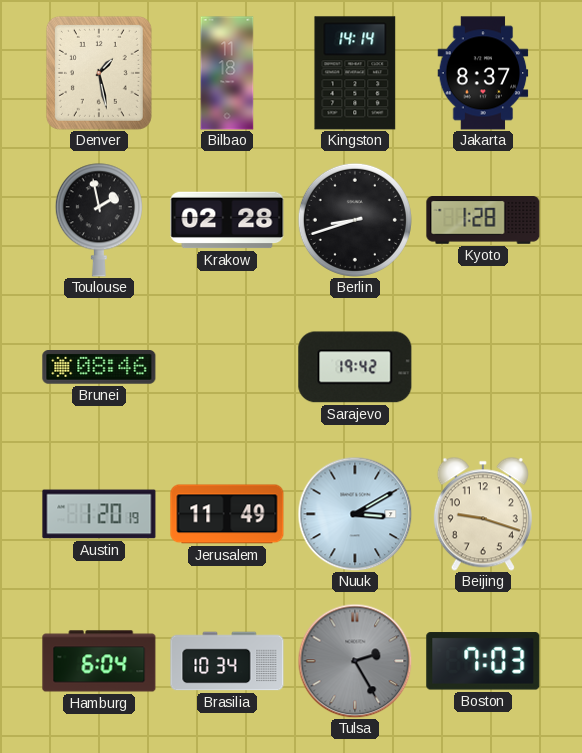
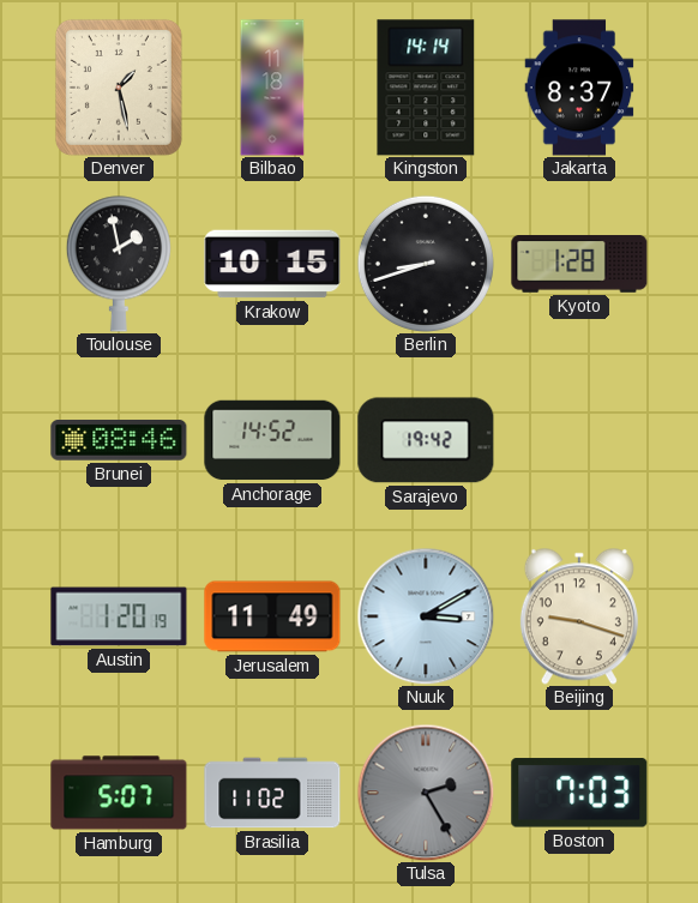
Krakow: 02:28 -> 10:15 (272, 264)
Anchorage: none -> 14:52 (272, 440)
Hamburg: 6:04 -> 5:07 (119, 793)
Brasilia: 10:34 -> 11:02 (272, 793)
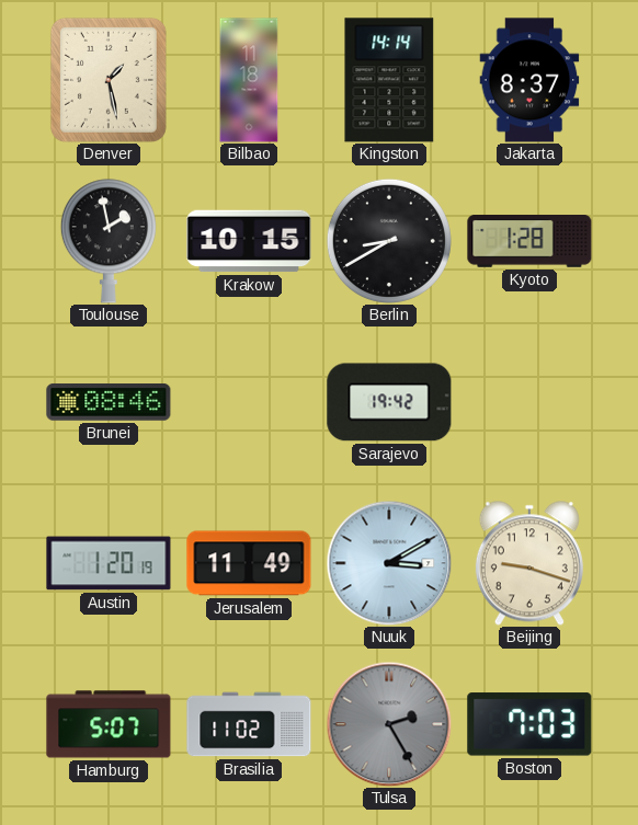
Berlin: 8:42 -> 8:40 (389, 241)
Anchorage: 14:52 -> none (272, 440)
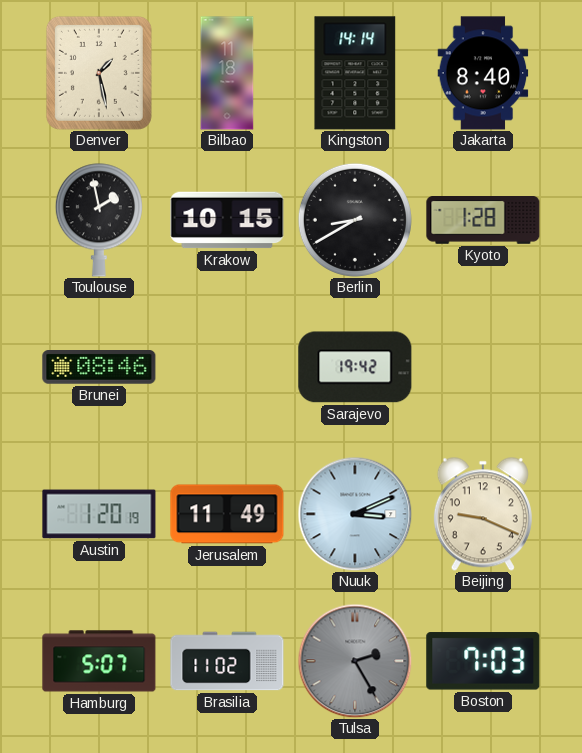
Jakarta: 8:37 -> 8:40 (483, 73)
Nuuk: 3:10 -> 3:11 (355, 514)
Beijing: 9:18 -> 9:19 (483, 514)
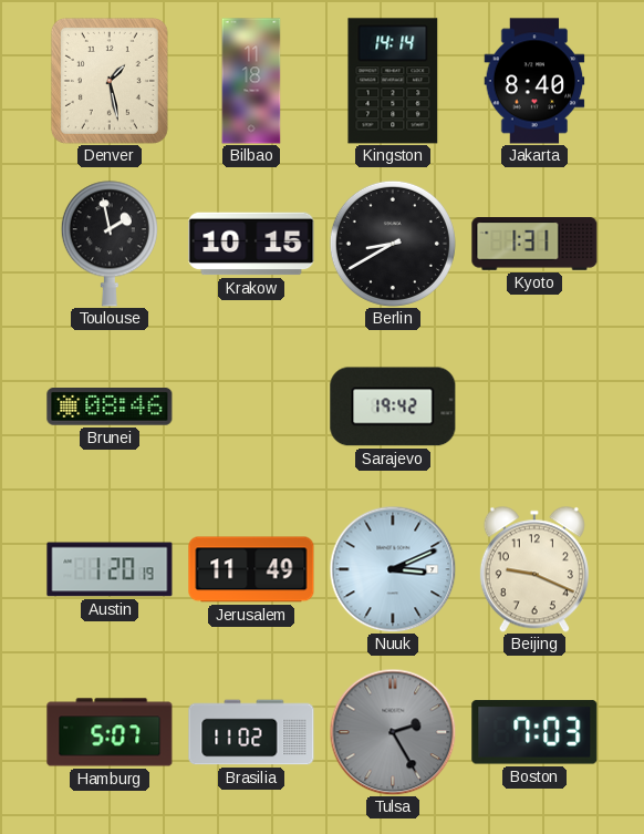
Kyoto: 1:28 -> 1:31 (534, 245)
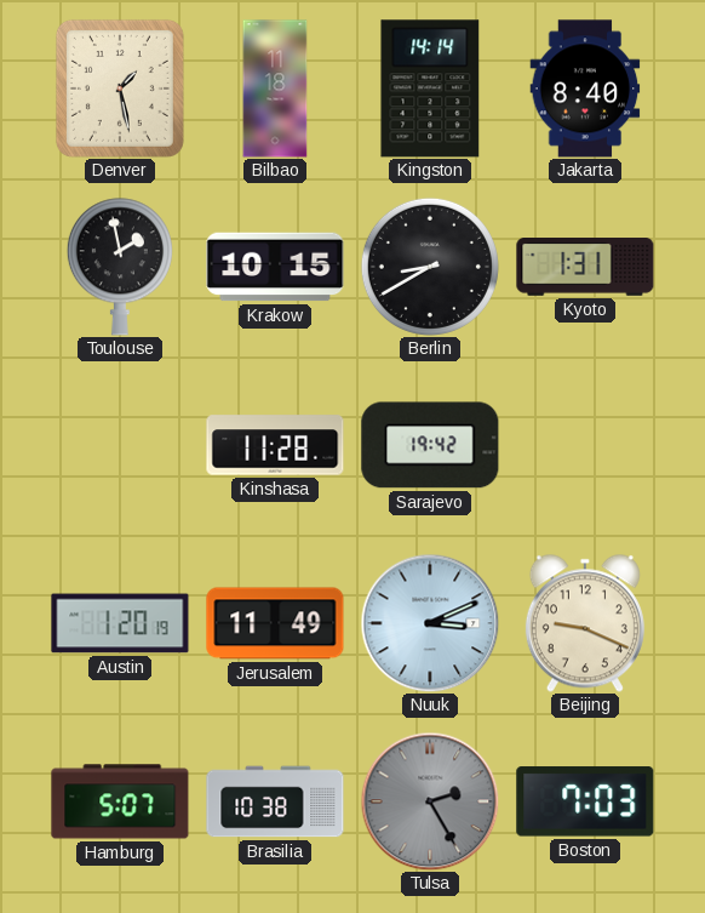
Brunei: 08:46 -> none (110, 408)
Kinshasa: none -> 11:28 (275, 445)
Brasilia: 11:02 -> 10:38 (275, 801)
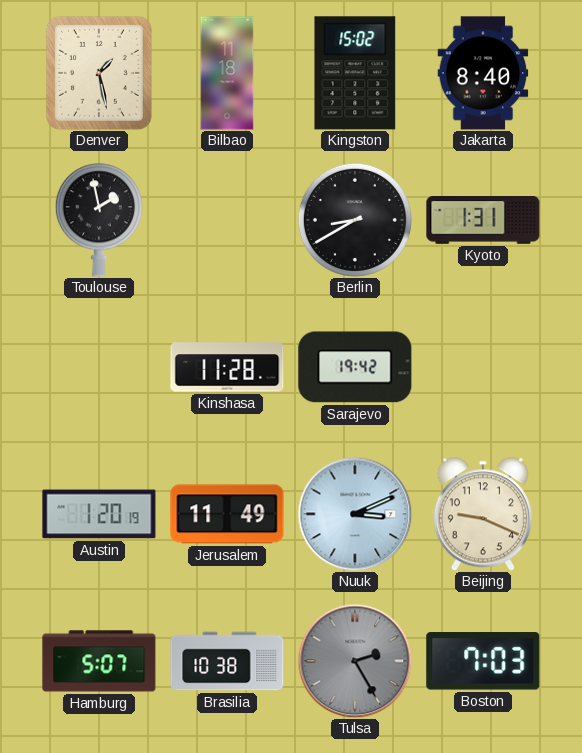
Kingston: 14:14 -> 15:02 (355, 73)
Krakow: 10:15 -> none (275, 267)
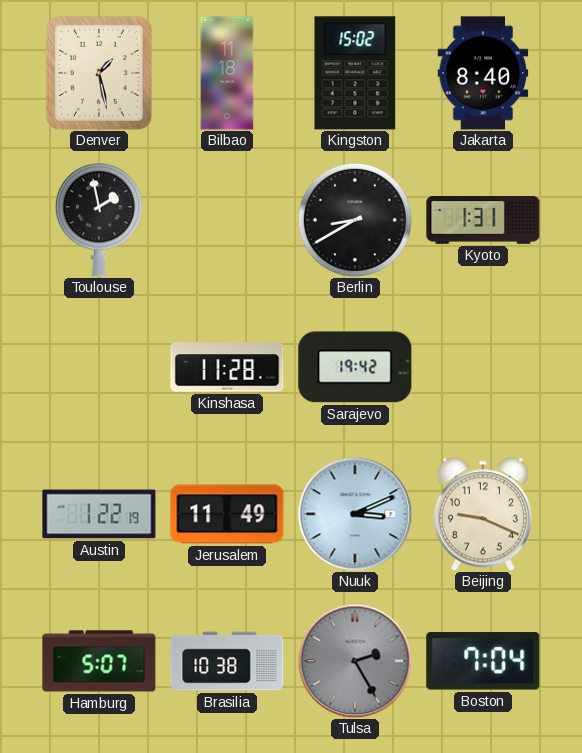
Austin: 1:20 -> 1:22 (99, 514)
Boston: 7:03 -> 7:04 (483, 661)
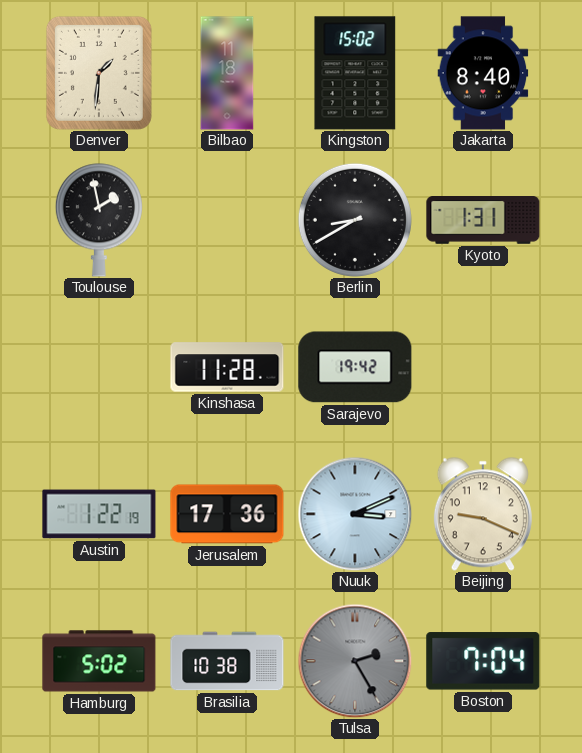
Denver: 1:28 -> 1:31 (99, 73)
Jerusalem: 11:49 -> 17:36 (227, 514)
Hamburg: 5:07 -> 5:02 (99, 661)
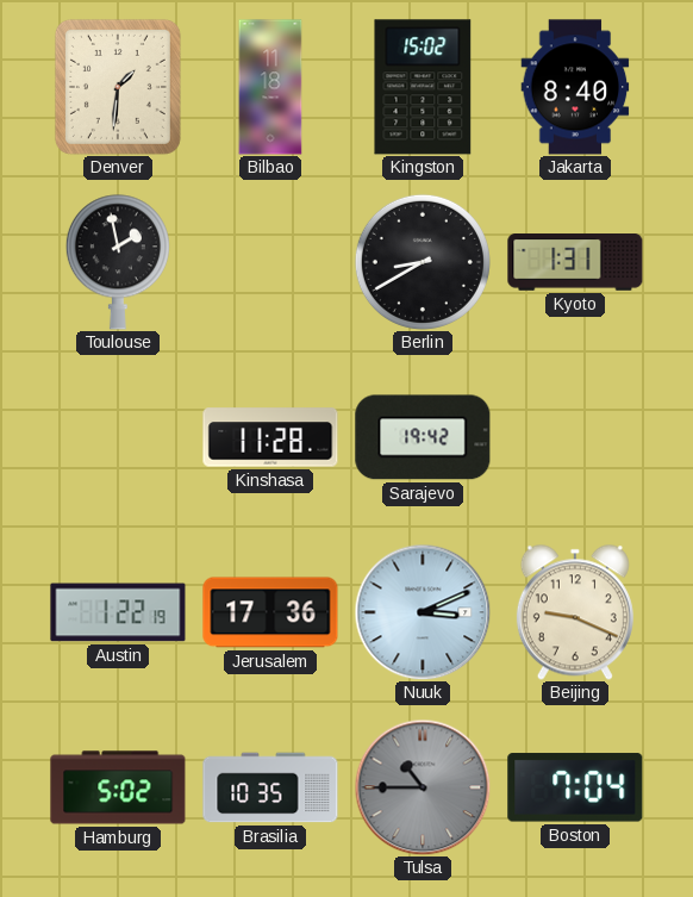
Brasilia: 10:38 -> 10:35 (270, 787)
Tulsa: 2:25 -> 10:45 (423, 787)
